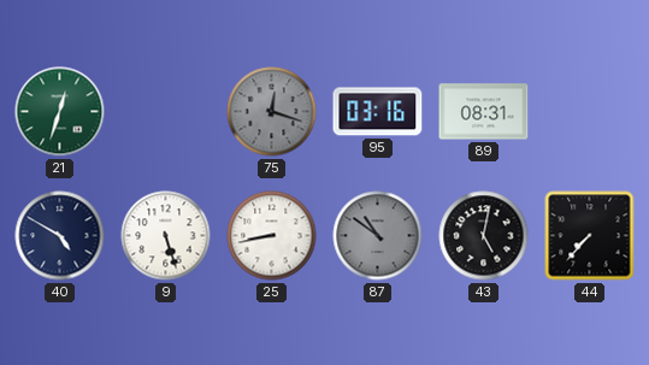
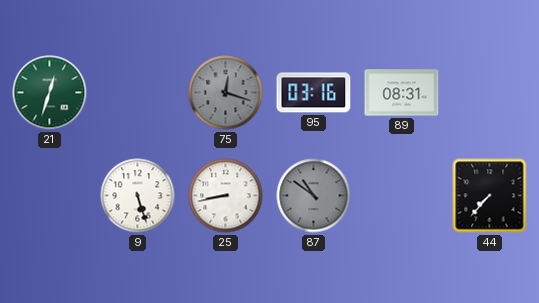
40: 4:50 -> none (60, 236)
43: 5:02 -> none (484, 236)
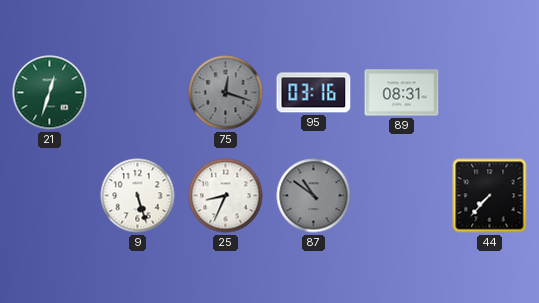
25: 8:43 -> 8:34 (226, 196)
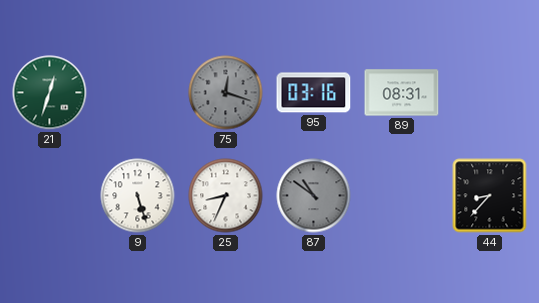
44: 7:37 -> 8:37 (490, 196)
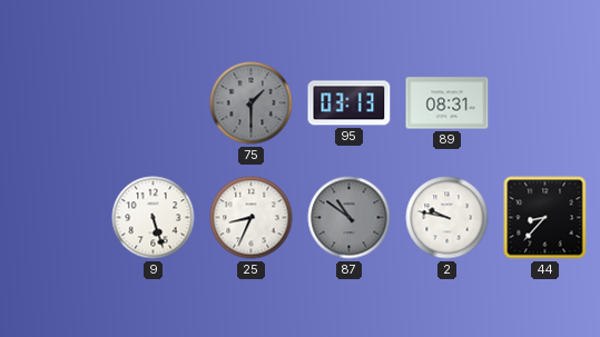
21: 12:33 -> none (50, 93)
75: 12:18 -> 1:30 (252, 103)
95: 03:16 -> 03:13 (350, 103)
2: none -> 9:47 (447, 218)
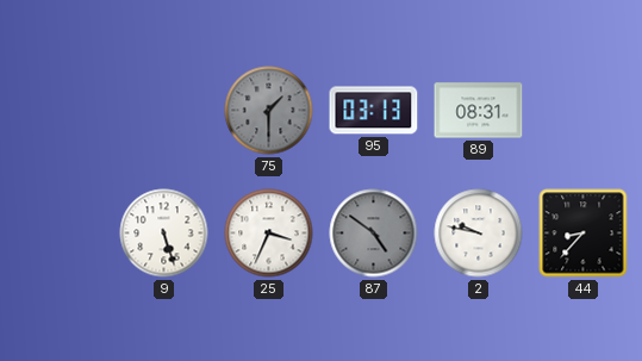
25: 8:34 -> 3:34 (269, 234)
87: 10:51 -> 4:51 (374, 234)
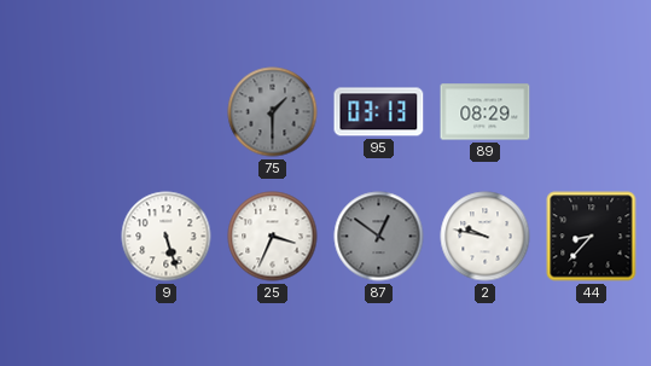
89: 08:31 -> 08:29 (486, 112)
87: 4:51 -> 12:51 (379, 237)
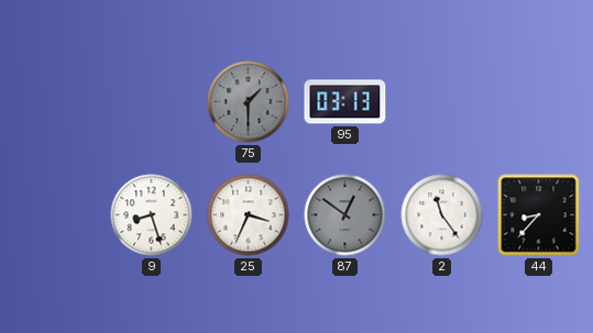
89: 08:29 -> none (486, 112)
9: 5:27 -> 8:27 (152, 215)
2: 9:47 -> 11:24 (442, 215)
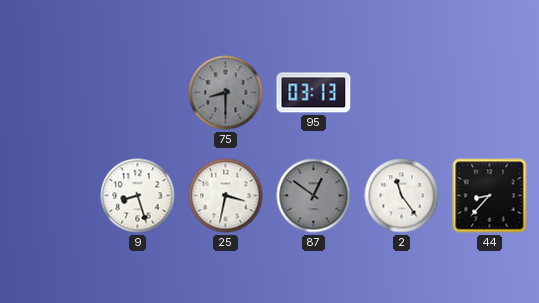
75: 1:30 -> 8:30 (226, 93)
25: 3:34 -> 3:32 (226, 196)
